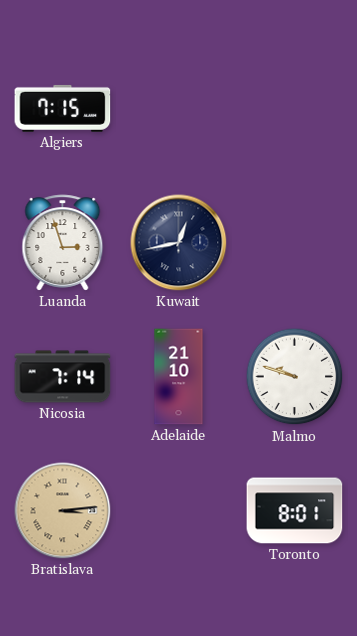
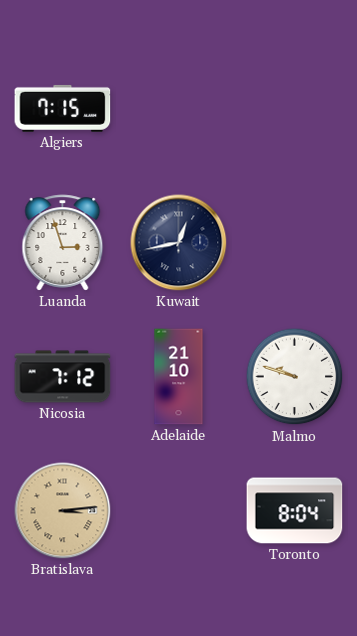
Nicosia: 7:14 -> 7:12 (63, 377)
Toronto: 8:01 -> 8:04 (295, 511)
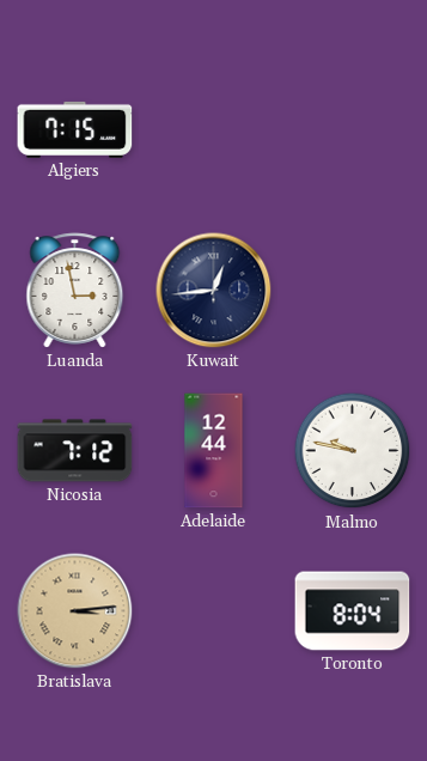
Luanda: 2:57 -> 2:58 (75, 291)
Kuwait: 12:43 -> 12:44 (214, 291)
Adelaide: 21:10 -> 12:44 (214, 451)
Malmo: 9:48 -> 9:47 (353, 451)
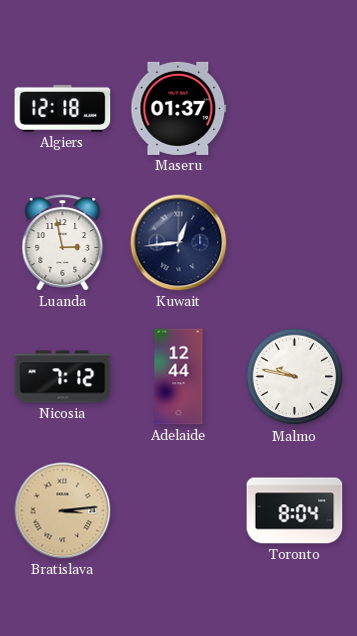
Algiers: 7:15 -> 12:18 (63, 108)
Maseru: none -> 01:37 (179, 108)
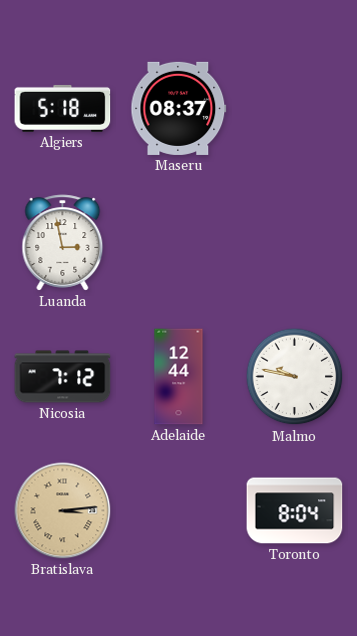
Algiers: 12:18 -> 5:18 (63, 108)
Maseru: 01:37 -> 08:37 (179, 108)
Kuwait: 12:44 -> none (179, 243)
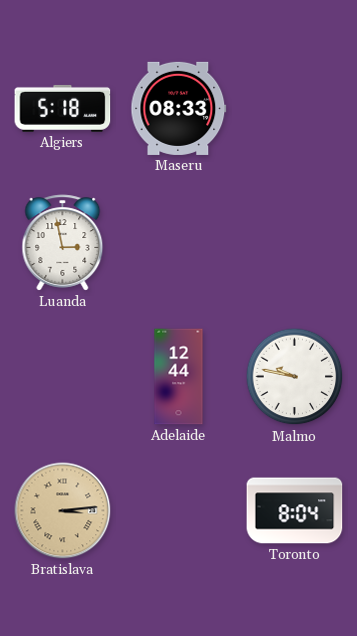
Maseru: 08:37 -> 08:33 (179, 108)
Nicosia: 7:12 -> none (63, 377)
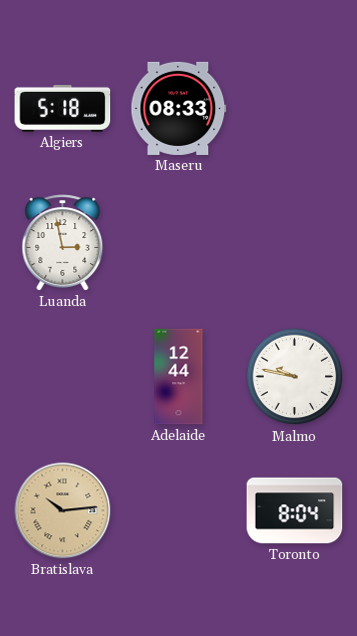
Bratislava: 3:14 -> 10:14 (63, 511)
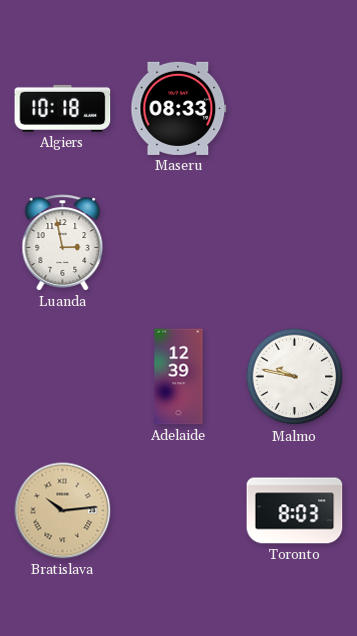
Algiers: 5:18 -> 10:18 (63, 108)
Adelaide: 12:44 -> 12:39 (179, 377)
Toronto: 8:04 -> 8:03 (295, 511)
